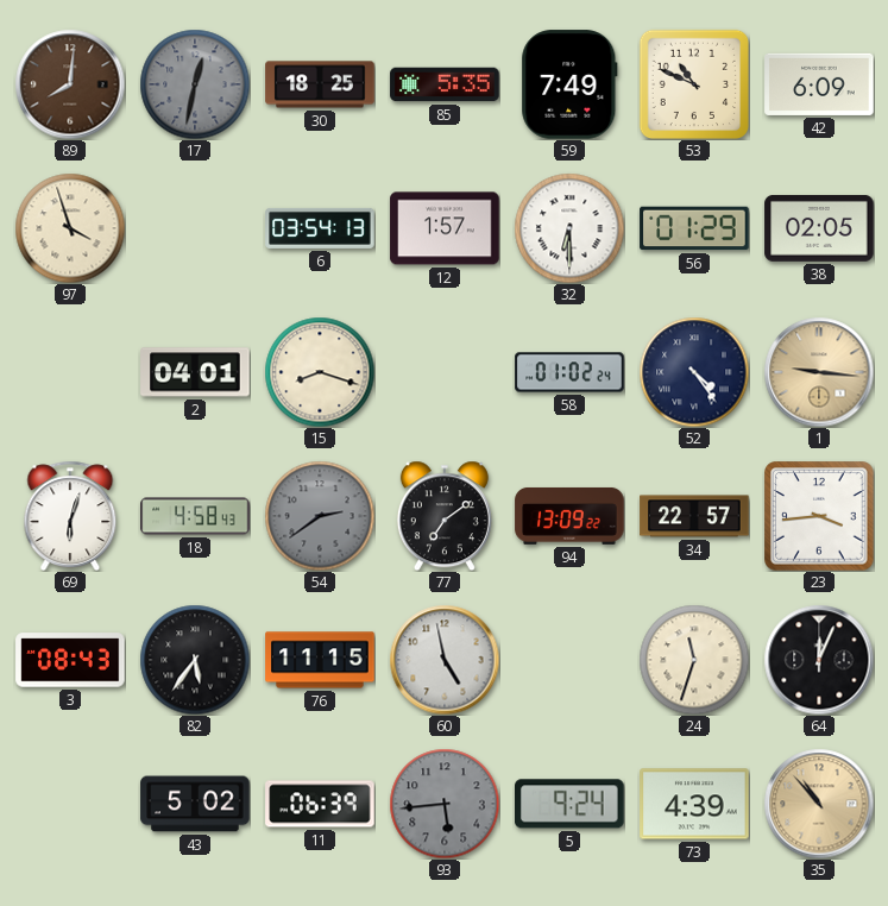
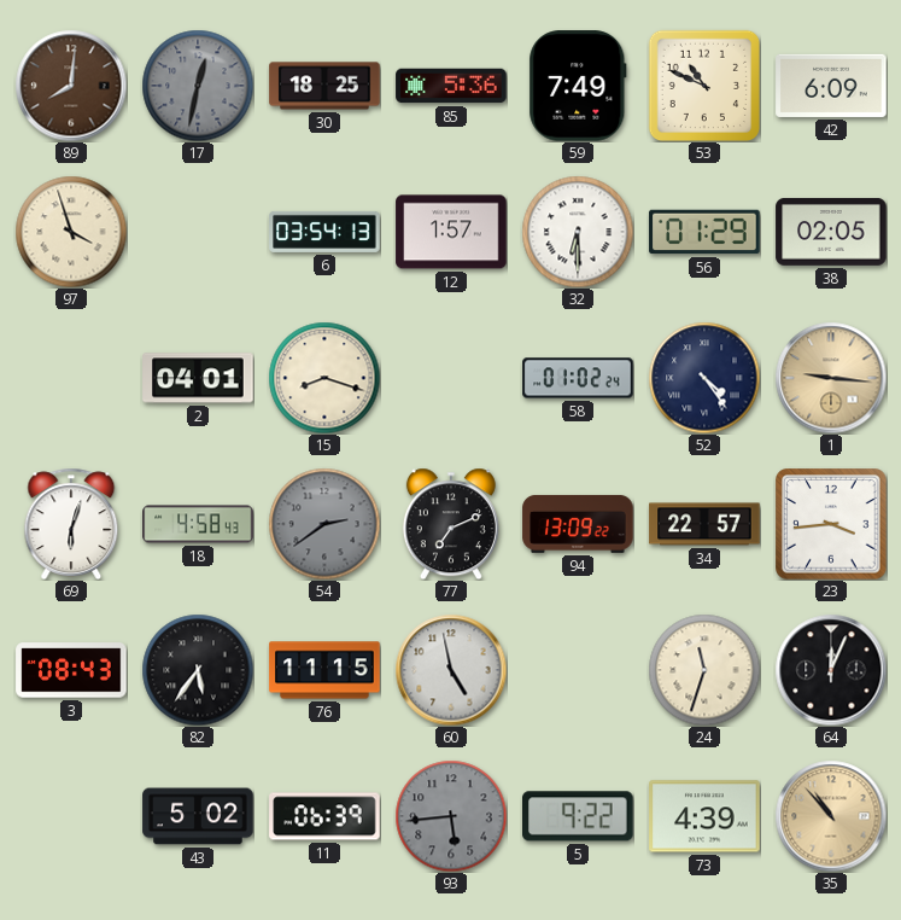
85: 5:35 -> 5:36 (451, 86)
77: 7:09 -> 7:11 (451, 524)
5: 9:24 -> 9:22 (579, 816)
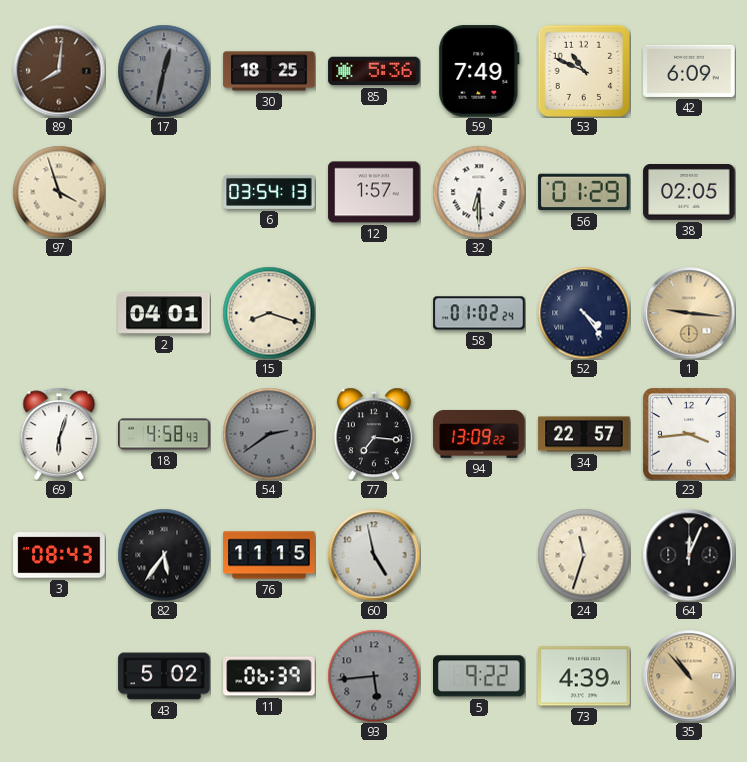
77: 7:11 -> 7:16 (374, 434)
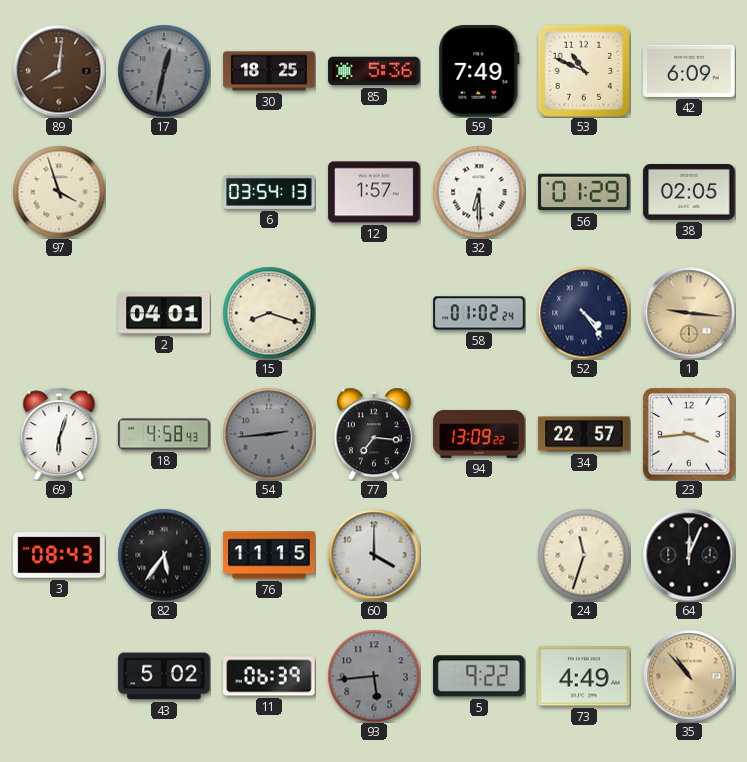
54: 2:39 -> 2:44 (269, 434)
60: 4:58 -> 4:00 (374, 555)
73: 4:39 -> 4:49 (584, 676)
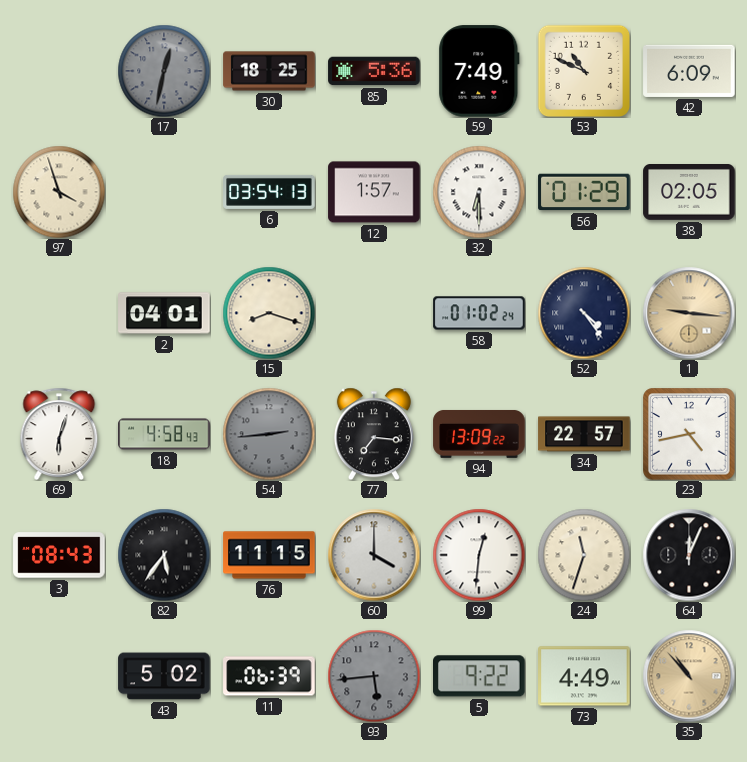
89: 8:01 -> none (59, 71)
23: 3:44 -> 4:43 (689, 434)
99: none -> 12:31 (479, 555)
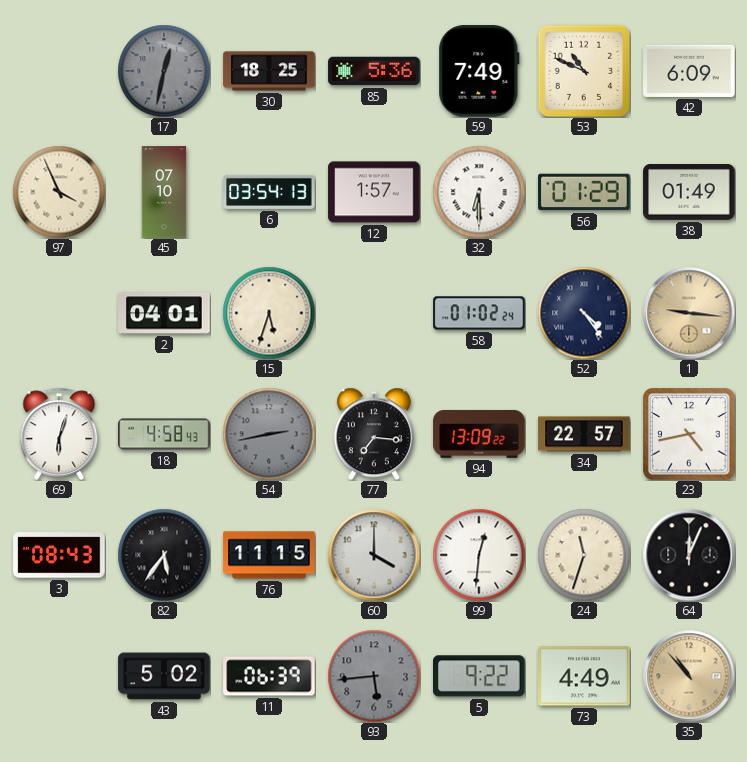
97: 3:57 -> 3:56 (59, 192)
45: none -> 07:10 (164, 192)
38: 02:05 -> 01:49 (689, 193)
15: 8:18 -> 5:33 (269, 313)
54: 2:44 -> 2:43 (269, 434)
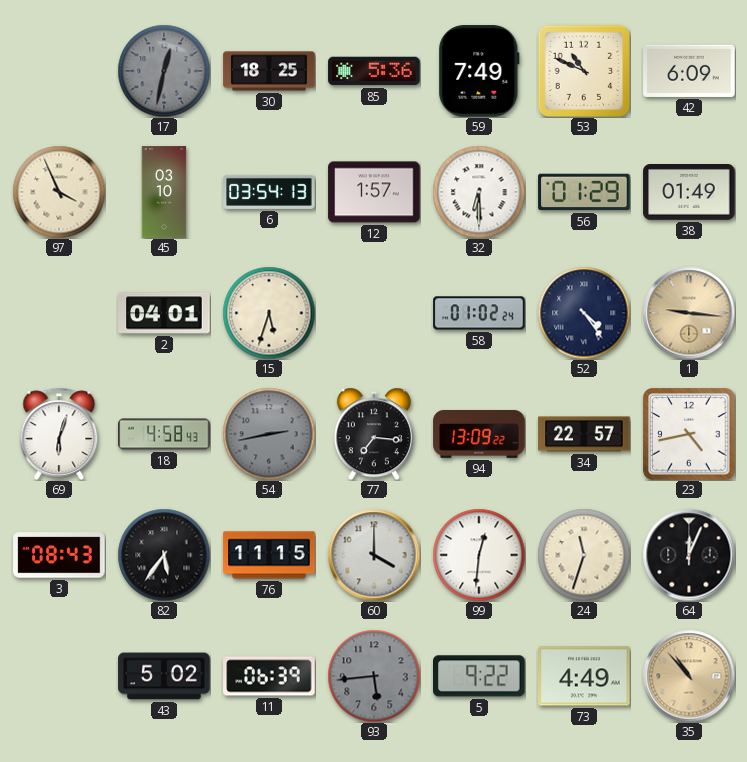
45: 07:10 -> 03:10 (164, 192)
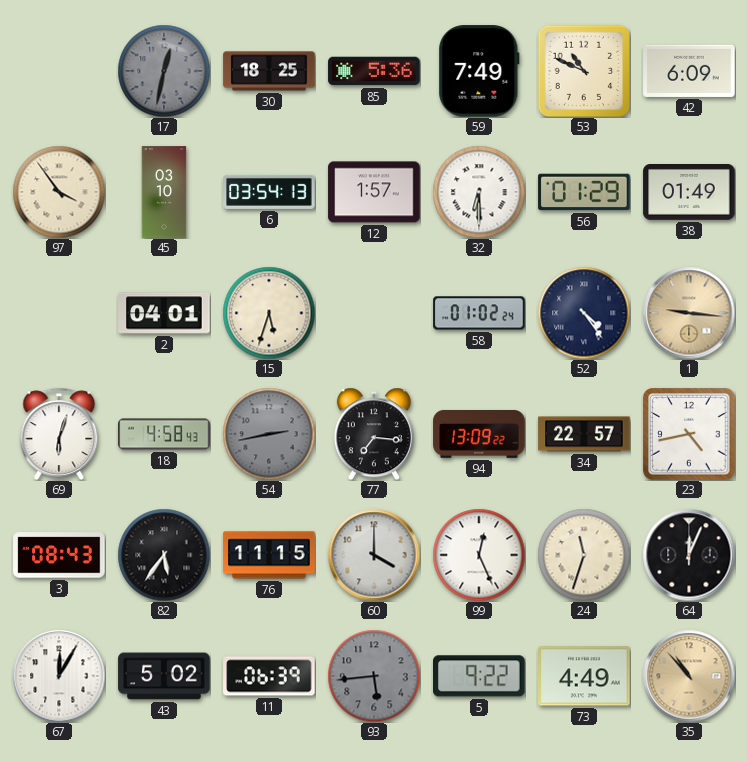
97: 3:56 -> 3:54 (59, 192)
99: 12:31 -> 12:26 (479, 555)
67: none -> 12:05 (59, 676)
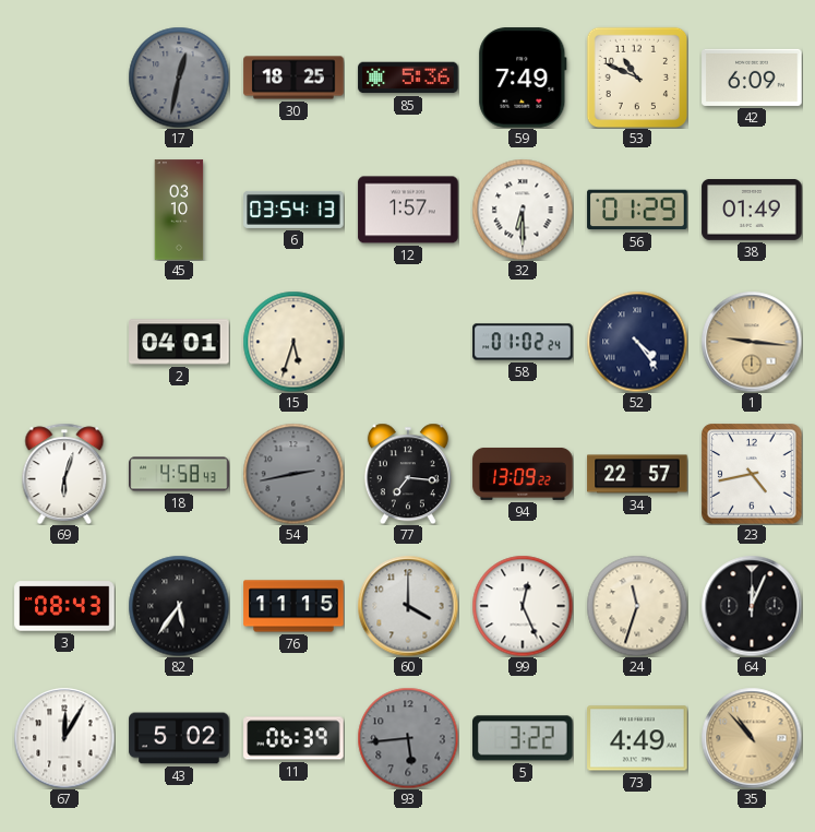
97: 3:54 -> none (59, 192)
5: 9:22 -> 3:22 (524, 738)
